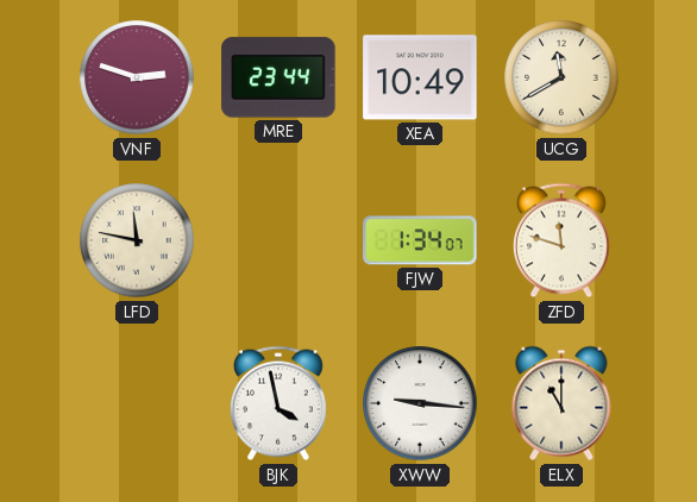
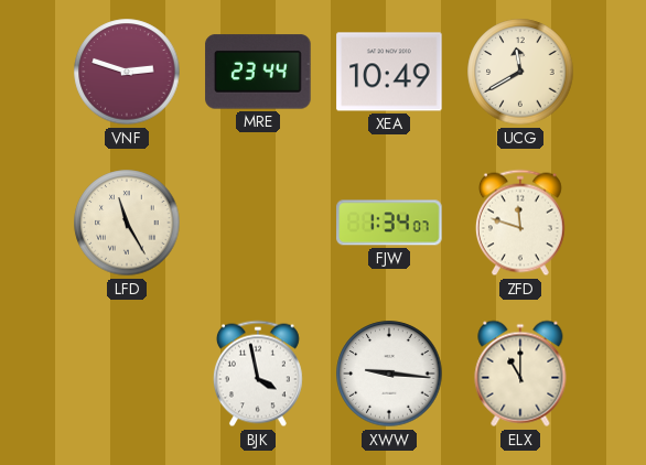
LFD: 11:47 -> 11:25 (127, 223)
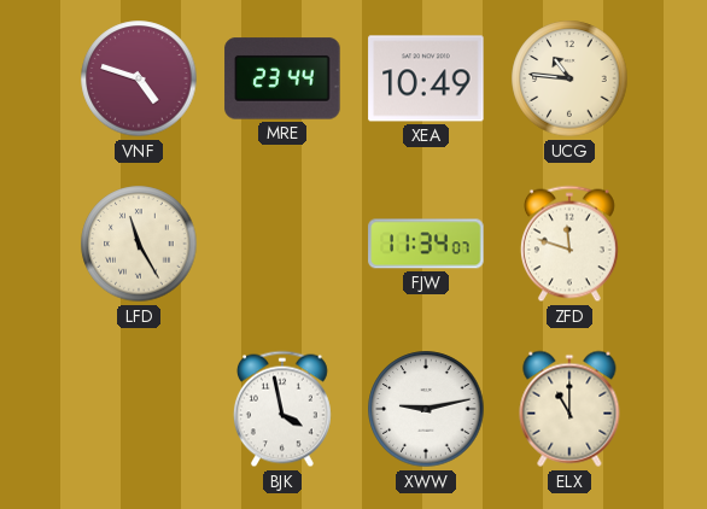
VNF: 2:48 -> 4:48 (139, 78)
UCG: 11:40 -> 10:46 (569, 78)
FJW: 1:34 -> 11:34 (426, 244)
XWW: 9:16 -> 9:13 (426, 409)
